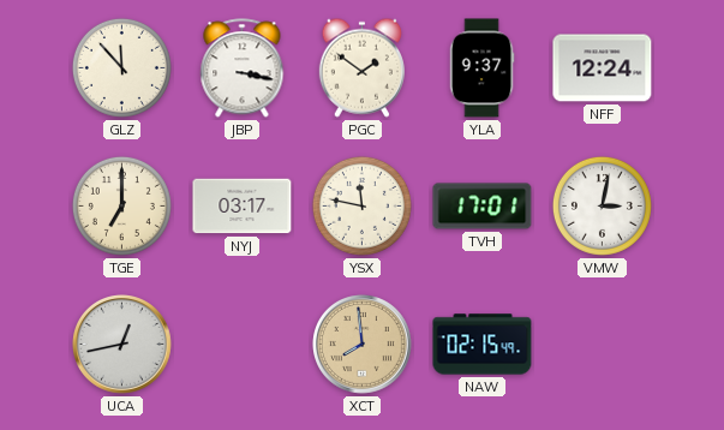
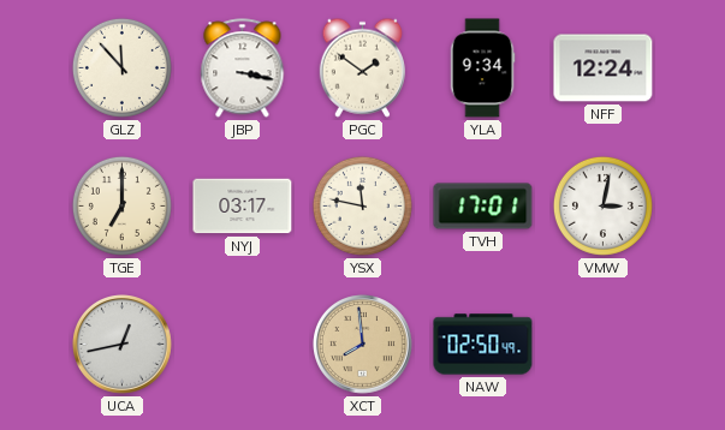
YLA: 9:37 -> 9:34 (482, 68)
NAW: 02:15 -> 02:50 (483, 345)
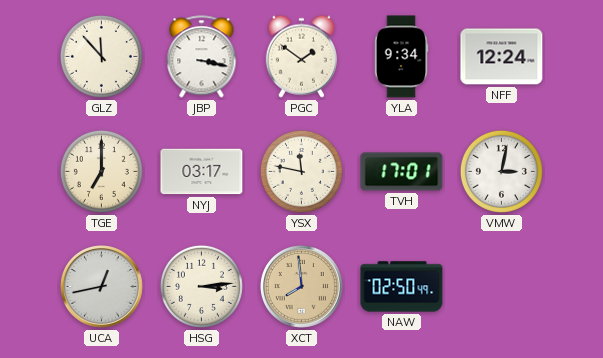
HSG: none -> 3:14 (201, 286)
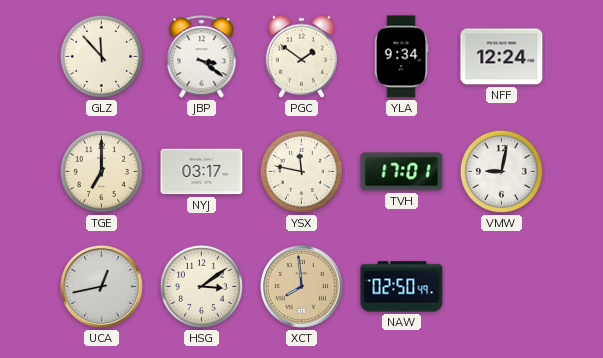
JBP: 3:17 -> 3:21 (202, 57)
VMW: 3:02 -> 9:02 (501, 171)
HSG: 3:14 -> 3:09 (201, 286)
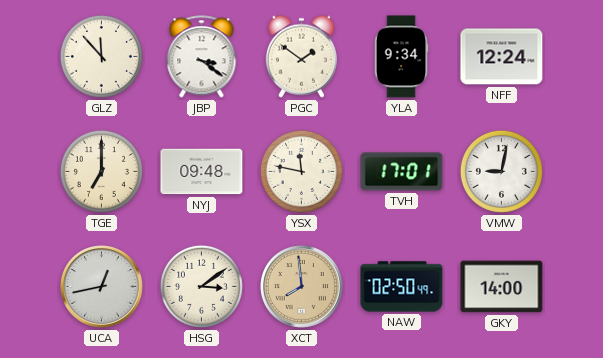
NYJ: 03:17 -> 09:48 (202, 172)
GKY: none -> 14:00 (502, 287)
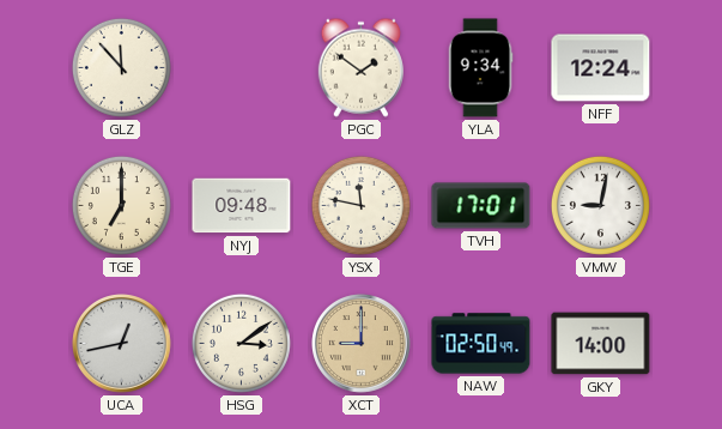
JBP: 3:21 -> none (202, 57)
XCT: 7:59 -> 9:00 (362, 344)
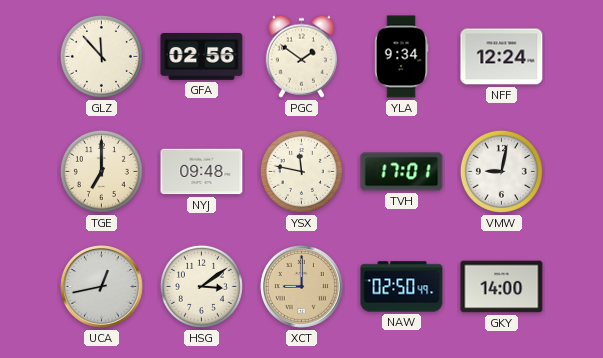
GFA: none -> 02:56 (202, 57)
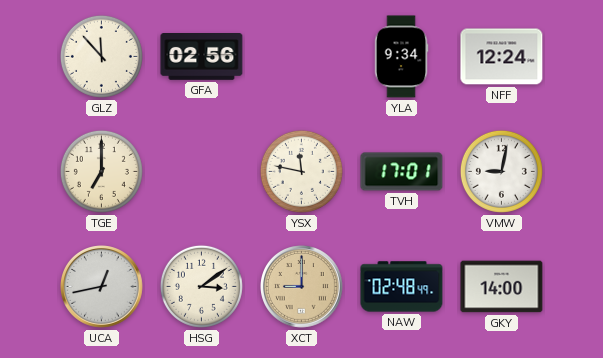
PGC: 1:51 -> none (301, 56)
NYJ: 09:48 -> none (202, 172)
NAW: 02:50 -> 02:48 (402, 287)
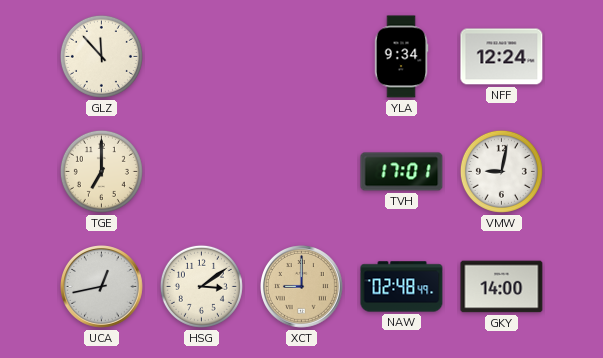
GFA: 02:56 -> none (202, 57)
YSX: 11:47 -> none (301, 171)
